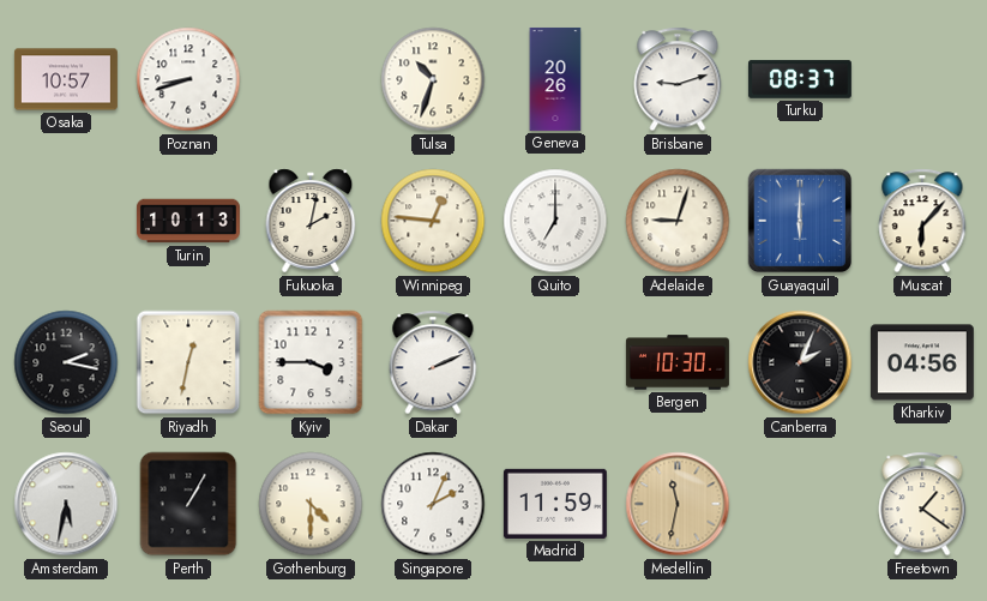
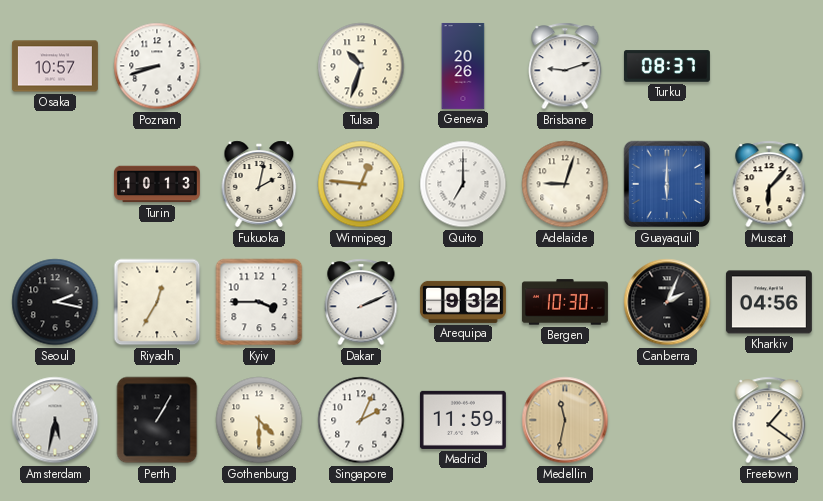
Riyadh: 12:32 -> 12:35 (157, 302)
Arequipa: none -> 9:32 (463, 302)
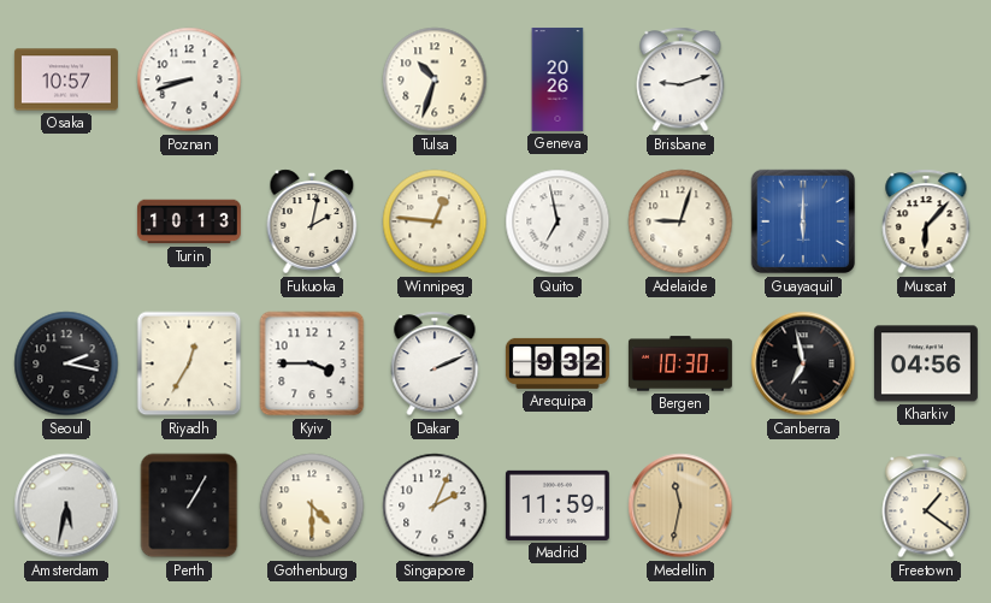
Turku: 08:37 -> none (667, 66)
Quito: 7:00 -> 6:58 (558, 221)
Canberra: 2:04 -> 6:58 (803, 363)
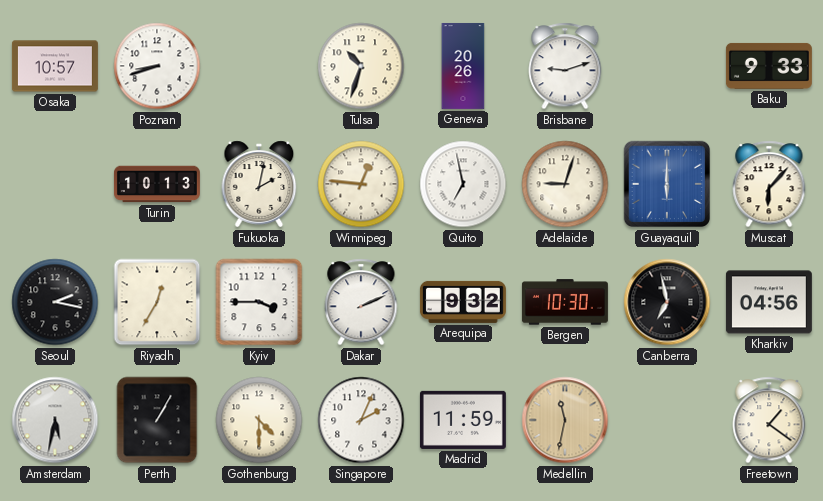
Baku: none -> 9:33 (769, 66)
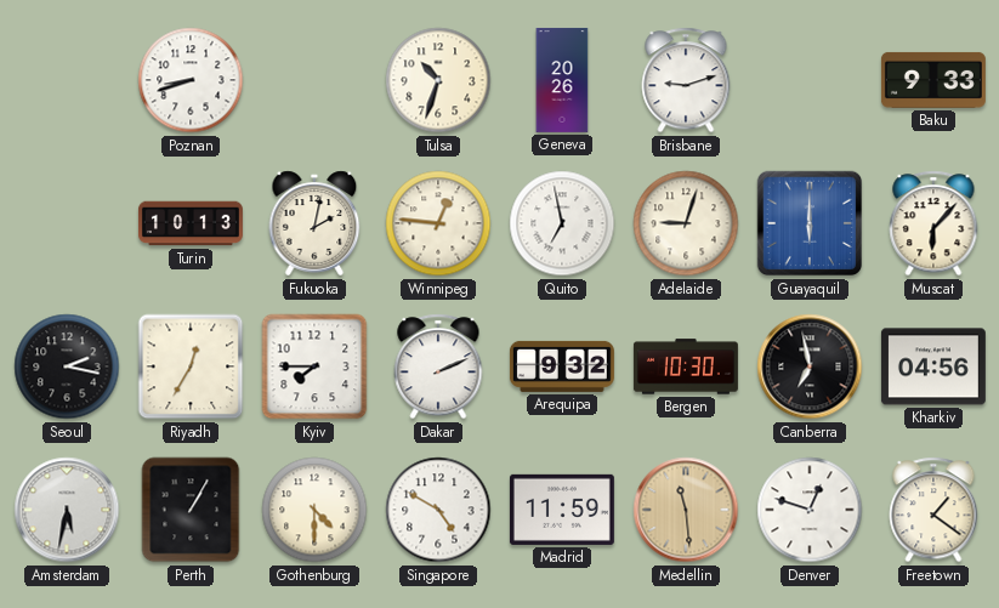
Osaka: 10:57 -> none (55, 66)
Kyiv: 3:45 -> 7:45 (314, 366)
Singapore: 2:04 -> 4:50 (438, 510)
Medellin: 11:32 -> 11:29 (686, 510)
Denver: none -> 12:48 (810, 510)
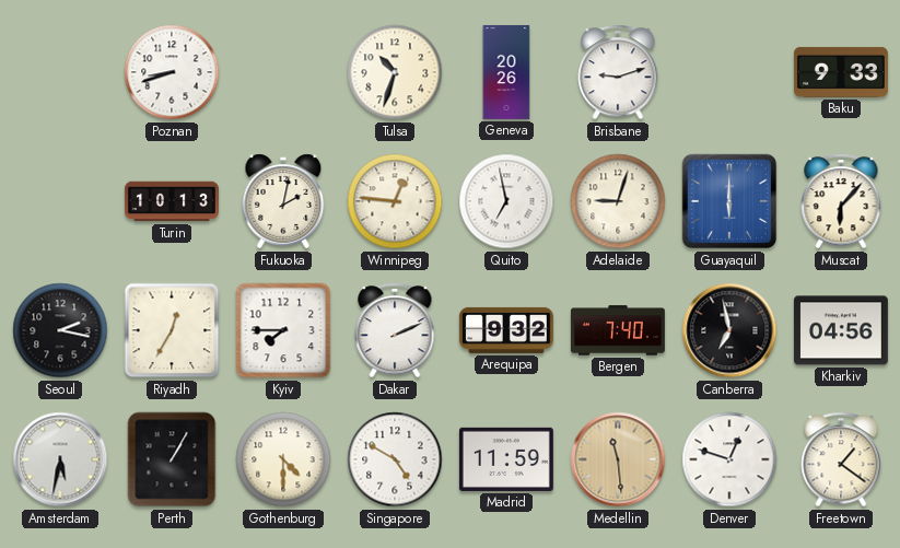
Bergen: 10:30 -> 7:40 (618, 330)
